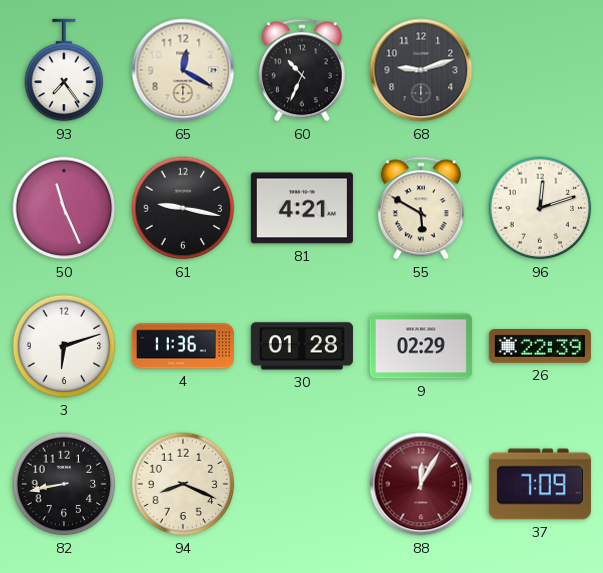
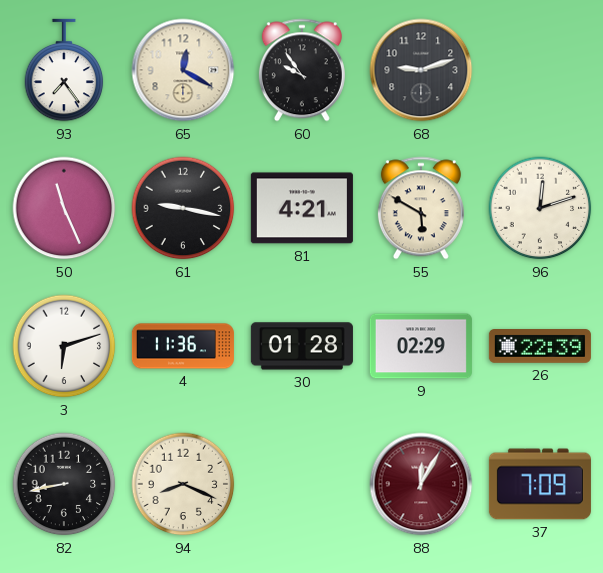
60: 10:34 -> 9:54 (302, 70)
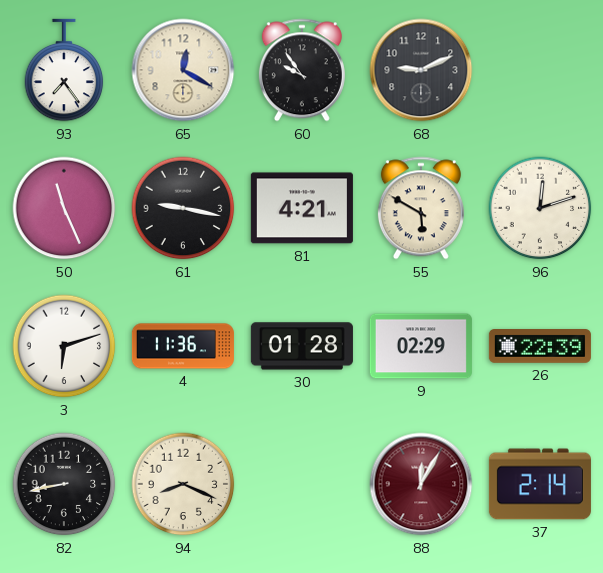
68: 9:12 -> 9:11 (421, 70)
37: 7:09 -> 2:14 (540, 484)
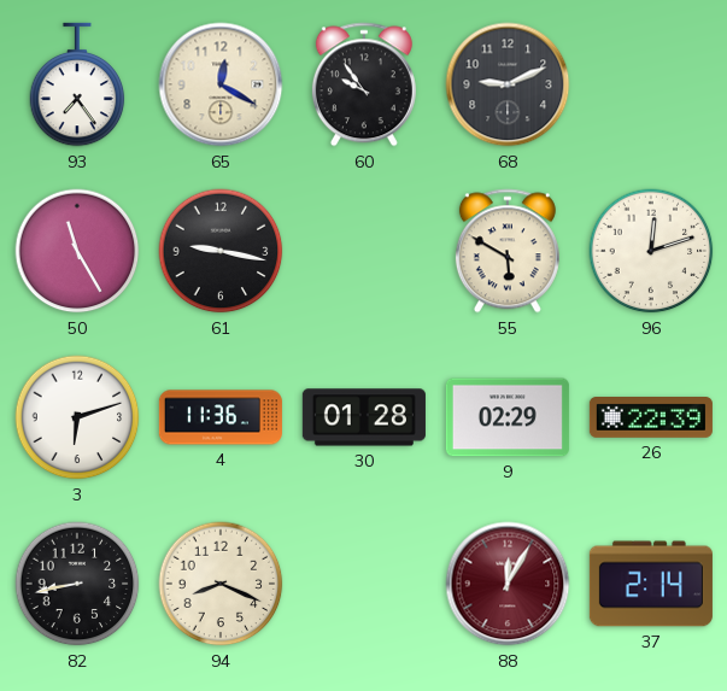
50: 11:26 -> 11:25 (77, 251)
81: 4:21 -> none (302, 208)
